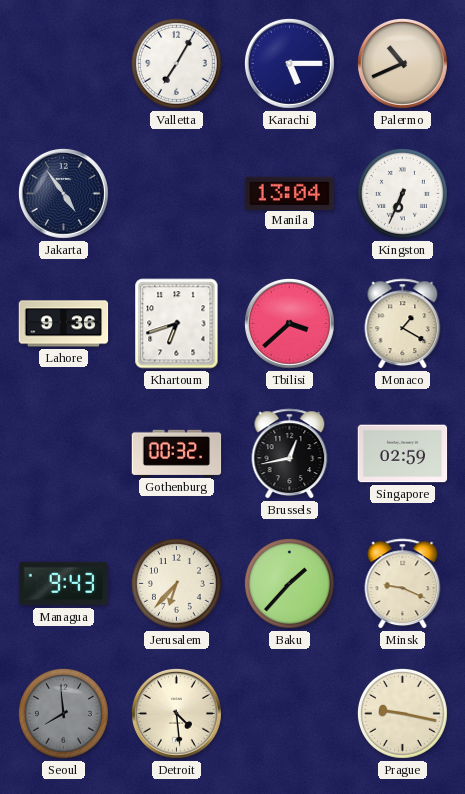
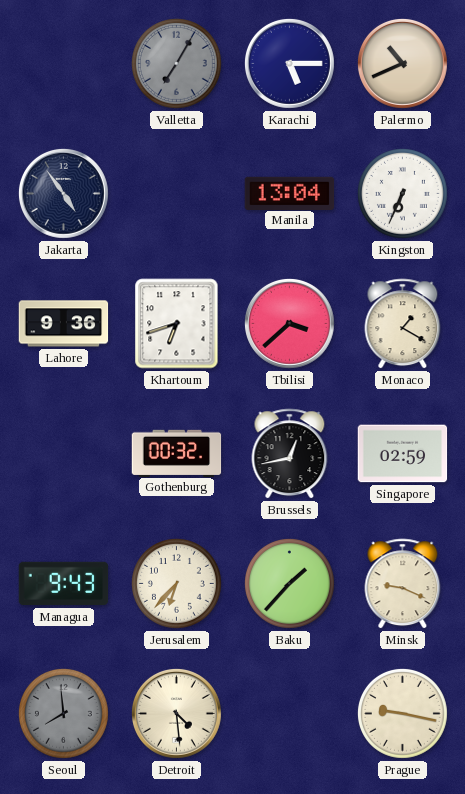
Valletta dial: white -> grey (176, 63)
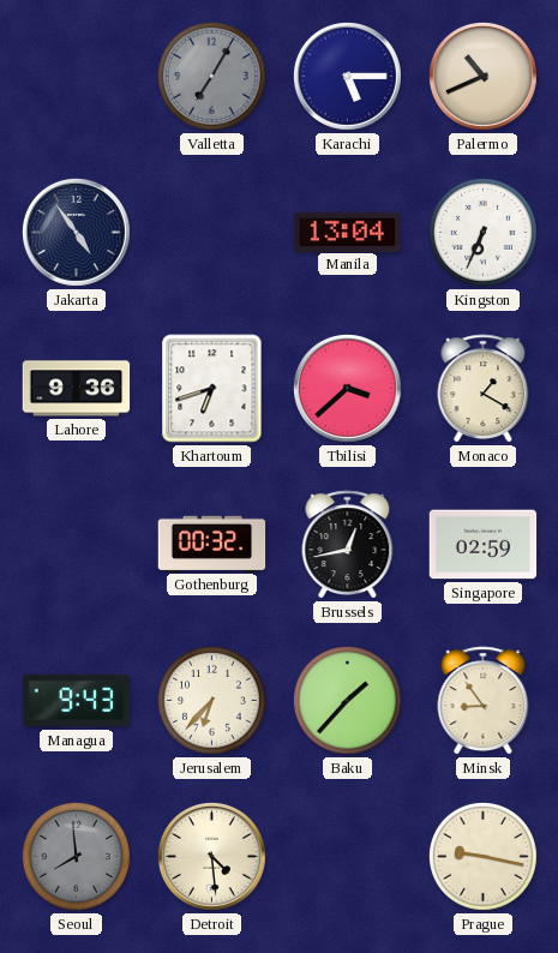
Minsk: 9:19 -> 8:54 (484, 701)
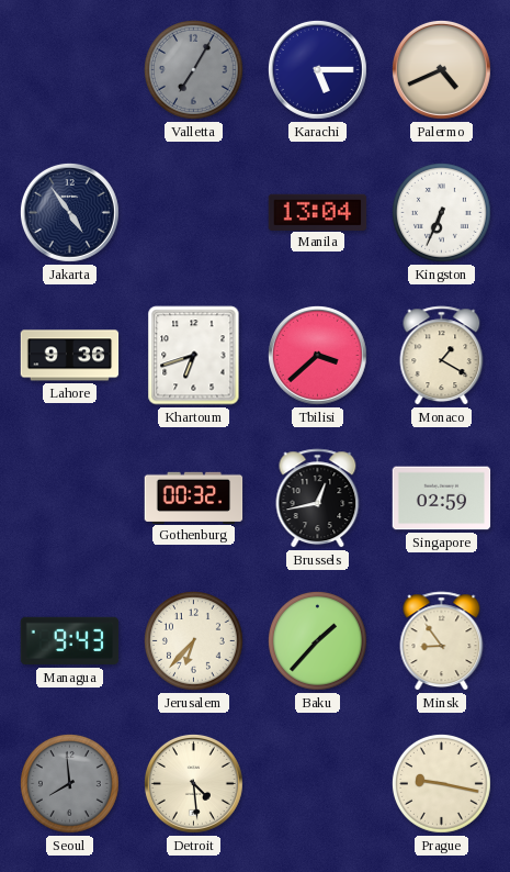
Palermo: 10:41 -> 4:41 (441, 69)
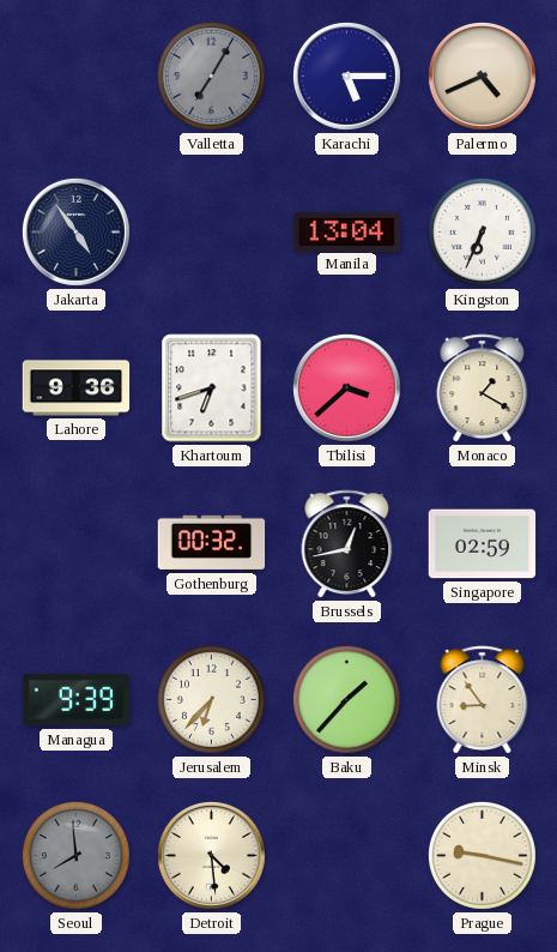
Managua: 9:43 -> 9:39 (77, 700)
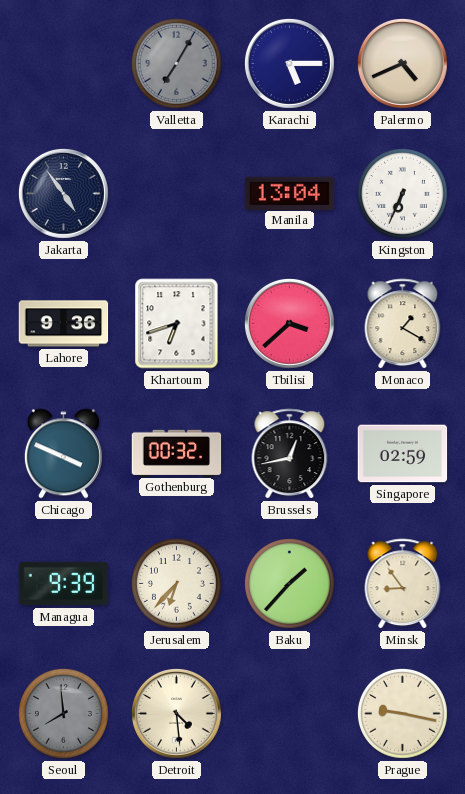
Chicago: none -> 3:49 (63, 454)
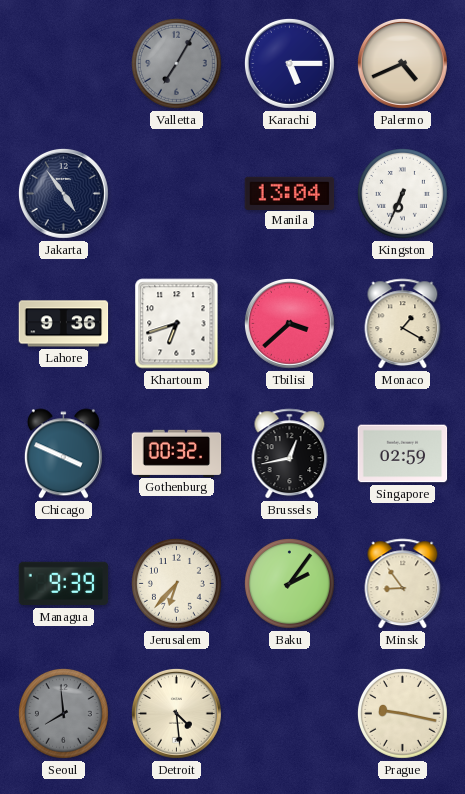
Baku: 1:37 -> 2:06 (289, 583)
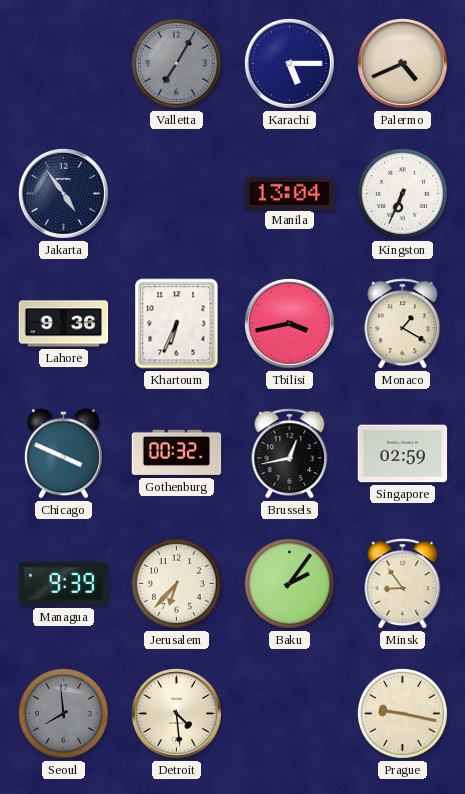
Khartoum: 6:42 -> 6:34 (177, 324)
Tbilisi: 3:38 -> 3:43 (289, 323)
